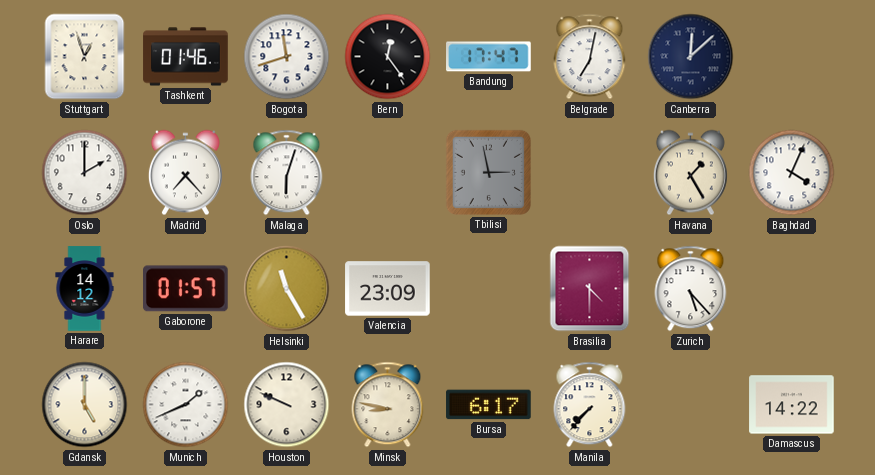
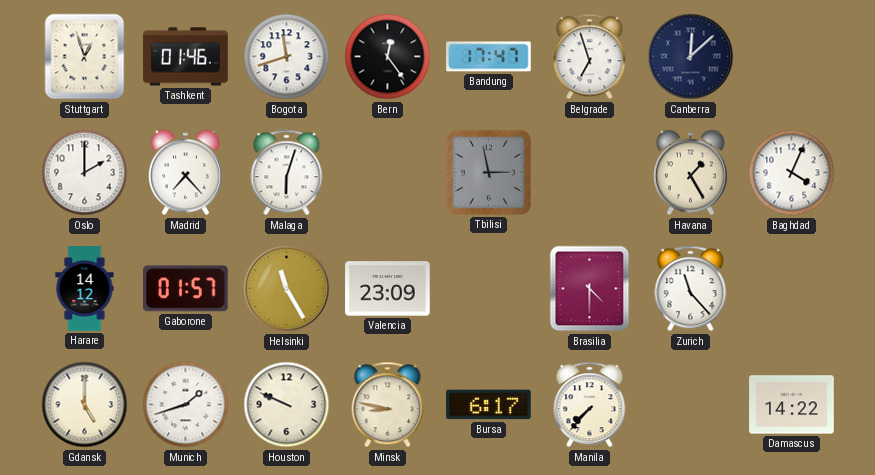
Belgrade: 7:02 -> 6:57 (590, 57)
Zurich: 5:23 -> 11:23 (691, 289)
Munich: 1:41 -> 1:42 (186, 405)
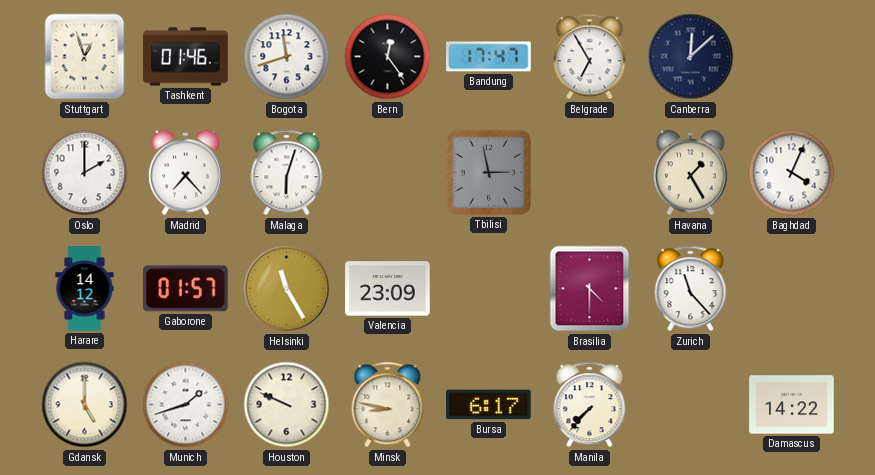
Belgrade: 6:57 -> 6:55 (590, 57)
